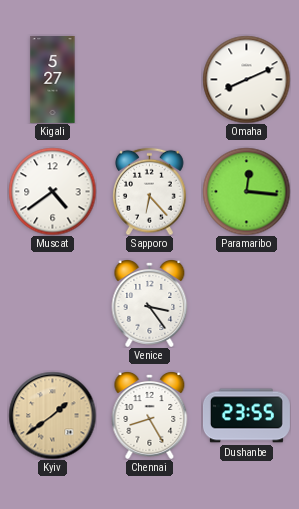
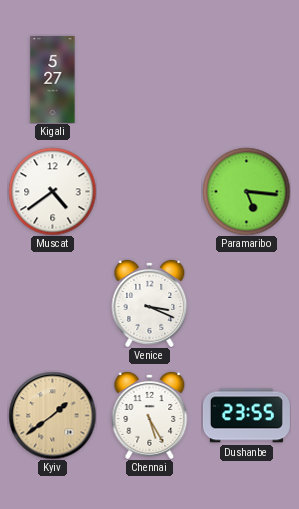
Omaha: 8:11 -> none (246, 79)
Sapporo: 6:23 -> none (150, 191)
Paramaribo: 12:16 -> 5:16 (246, 191)
Venice: 3:24 -> 3:19 (150, 304)
Chennai: 8:25 -> 5:25 (150, 416)
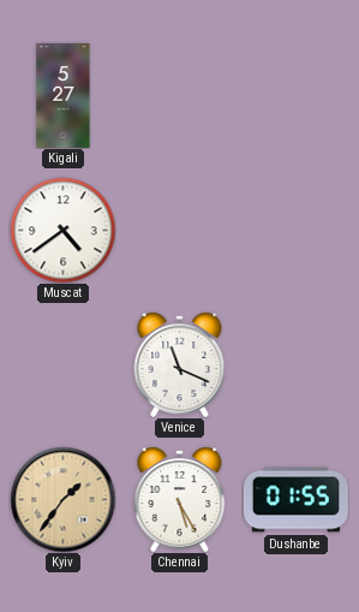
Paramaribo: 5:16 -> none (246, 191)
Venice: 3:19 -> 11:19 (180, 366)
Kyiv: 1:39 -> 1:36 (62, 499)
Dushanbe: 23:55 -> 01:55 (295, 500)
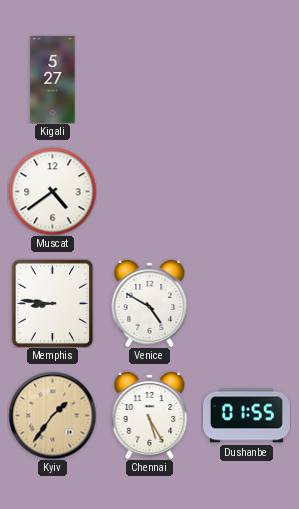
Memphis: none -> 8:46 (53, 303)
Venice: 11:19 -> 4:50 (150, 304)
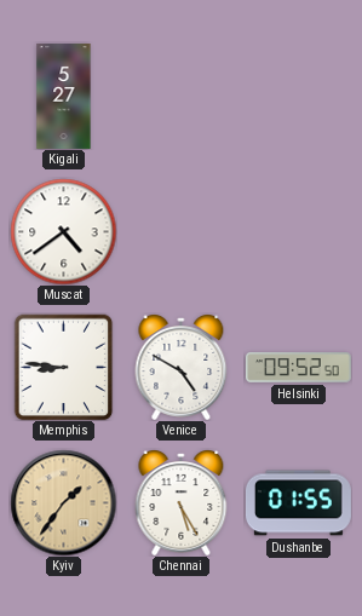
Helsinki: none -> 09:52 (298, 368)
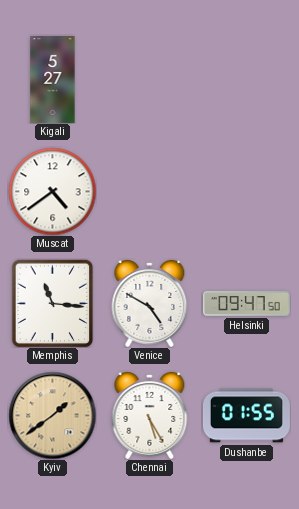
Memphis: 8:46 -> 11:16 (53, 303)
Helsinki: 09:52 -> 09:47 (246, 304)
Kyiv: 1:36 -> 1:39 (52, 415)
